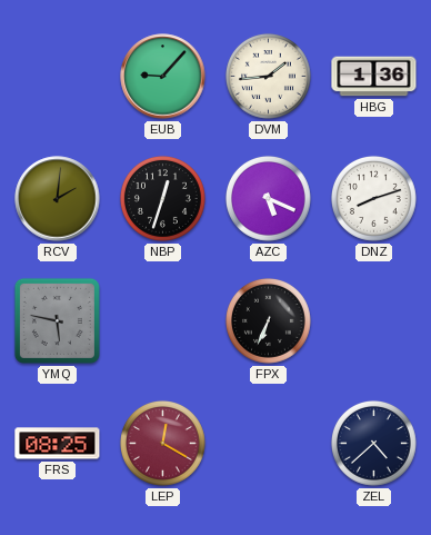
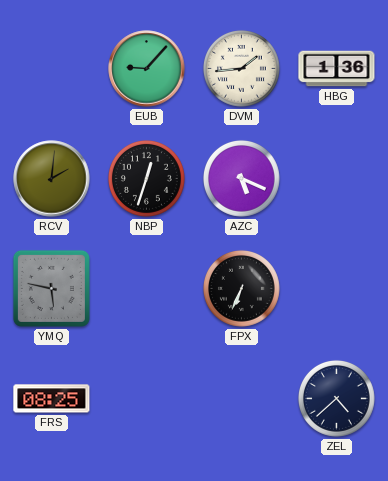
DNZ: 8:12 -> none (373, 198)
LEP: 12:20 -> none (162, 443)
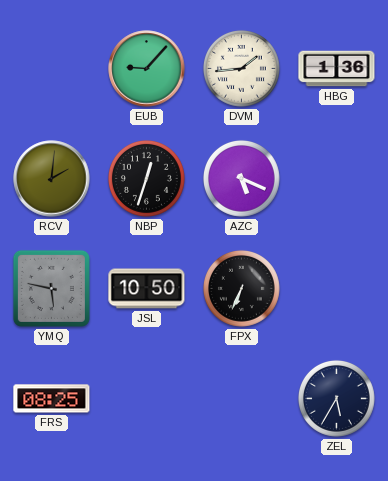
JSL: none -> 10:50 (147, 289)
ZEL: 4:38 -> 5:35 (336, 398)
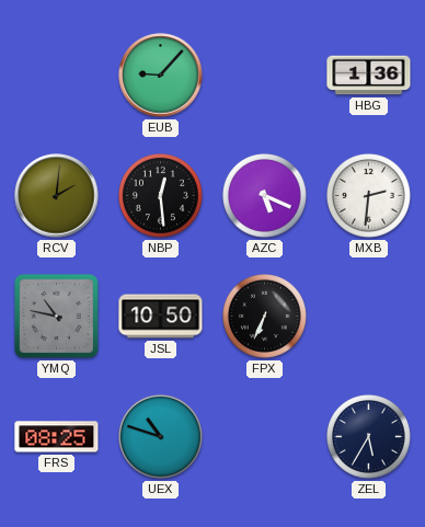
DVM: 1:44 -> none (241, 68)
NBP: 12:33 -> 12:29 (160, 195)
MXB: none -> 2:31 (368, 195)
YMQ: 5:47 -> 10:47 (56, 316)
UEX: none -> 10:48 (160, 436)
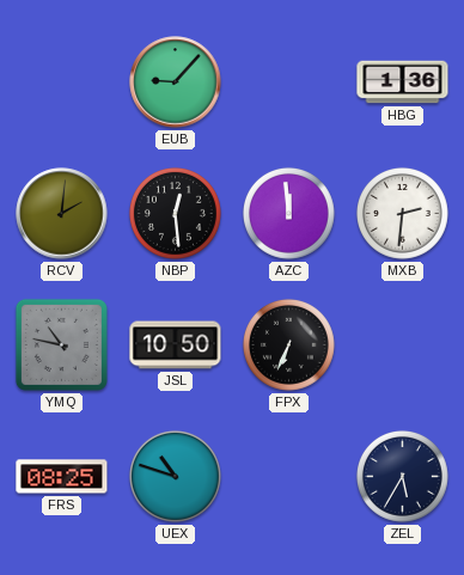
AZC: 5:19 -> 11:59 (288, 213)
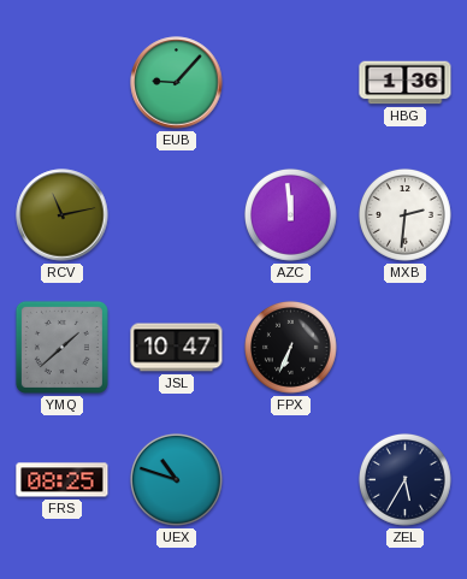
RCV: 2:01 -> 11:13 (63, 215)
NBP: 12:29 -> none (175, 213)
YMQ: 10:47 -> 1:38 (61, 347)
JSL: 10:50 -> 10:47 (177, 348)
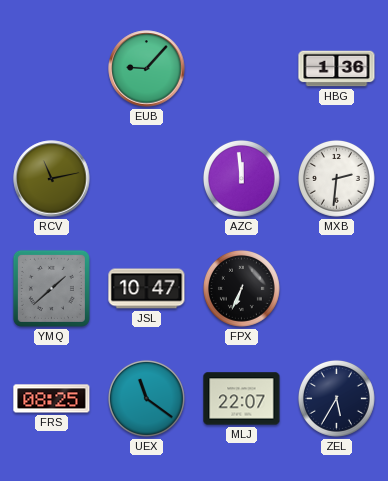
UEX: 10:48 -> 11:21 (146, 398)
MLJ: none -> 22:07 (242, 399)
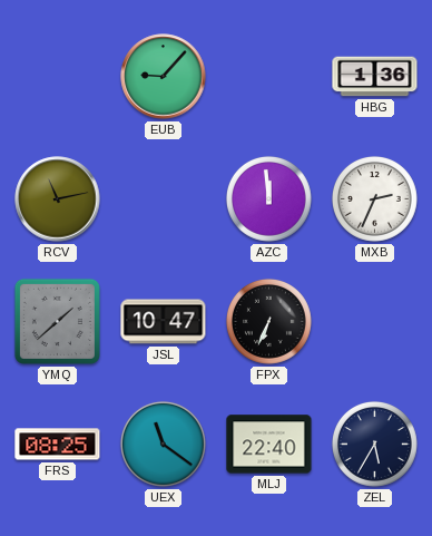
MXB: 2:31 -> 2:34 (374, 198)
MLJ: 22:07 -> 22:40 (269, 445)
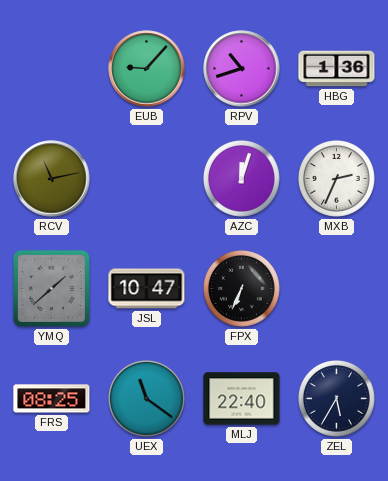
RPV: none -> 10:42 (242, 69)
AZC: 11:59 -> 12:03 (241, 178)
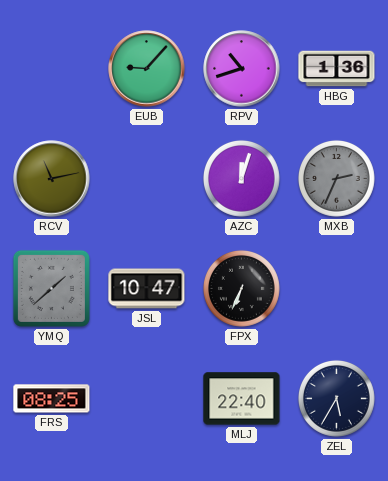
MXB dial: white -> grey (336, 178)
UEX: 11:21 -> none (146, 398)
